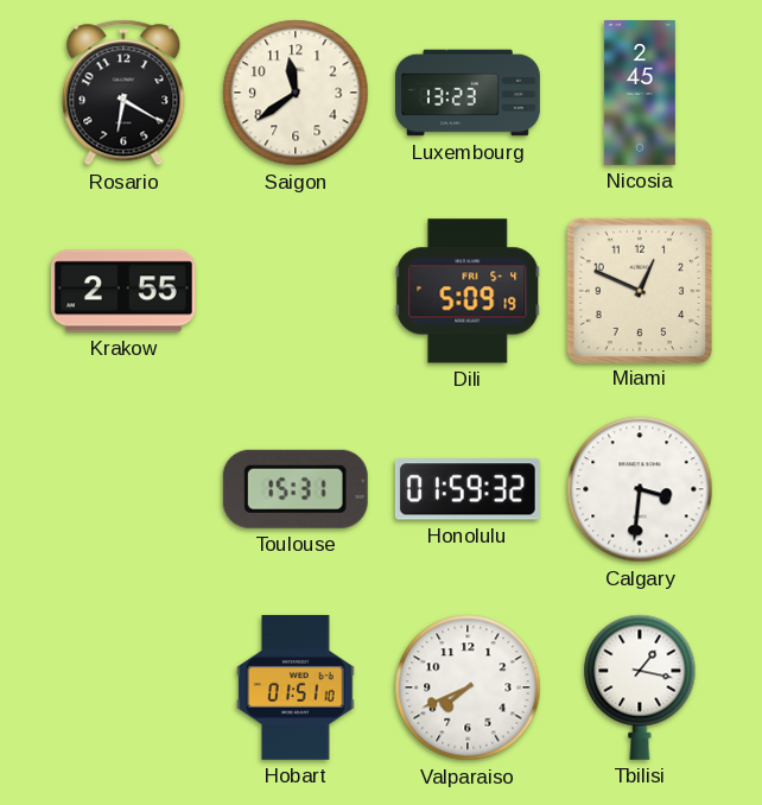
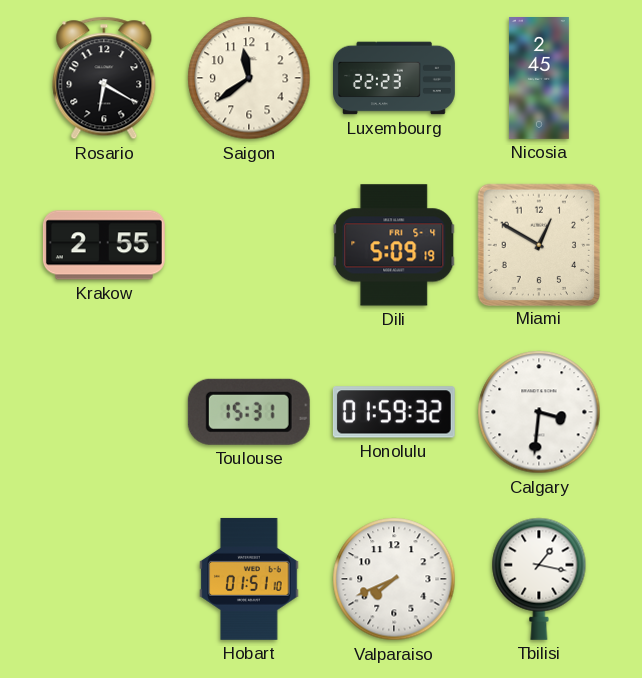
Luxembourg: 13:23 -> 22:23 (395, 78)
Miami: 12:49 -> 12:50 (538, 244)
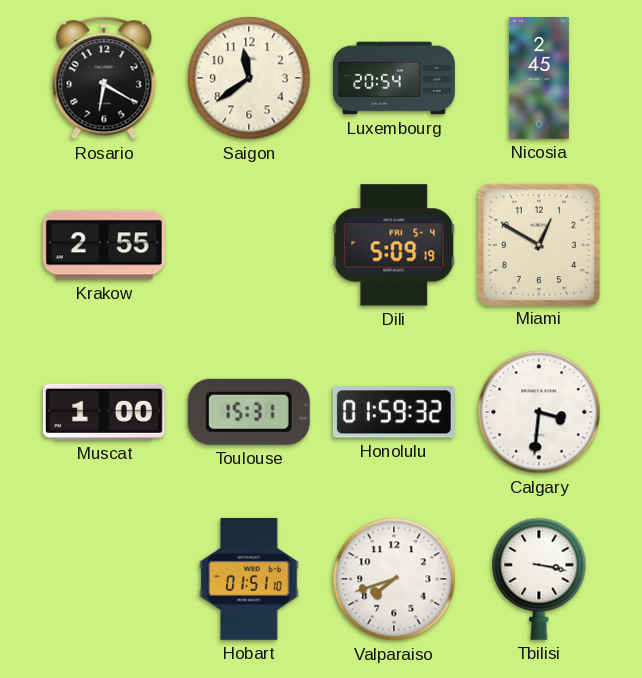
Luxembourg: 22:23 -> 20:54 (395, 78)
Muscat: none -> 1:00 (104, 412)
Valparaiso: 7:41 -> 7:42 (394, 579)
Tbilisi: 1:17 -> 3:17 (539, 579)
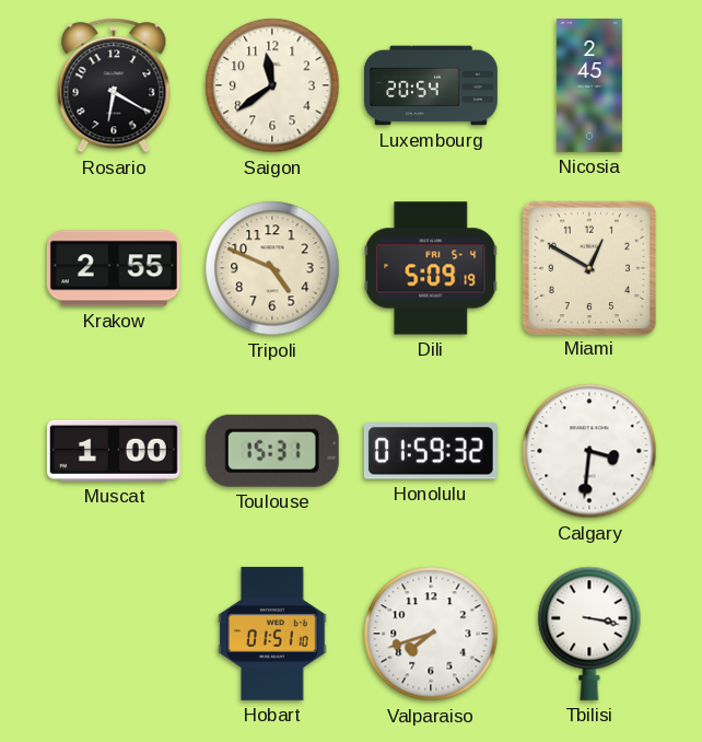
Tripoli: none -> 4:49 (272, 268)
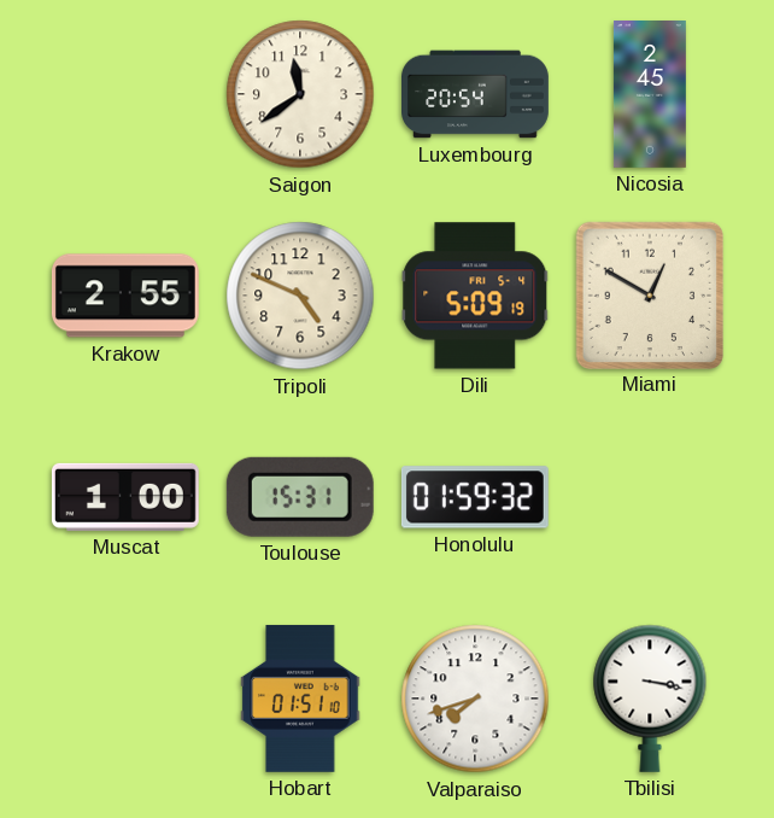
Rosario: 6:20 -> none (114, 85)
Calgary: 3:31 -> none (589, 451)
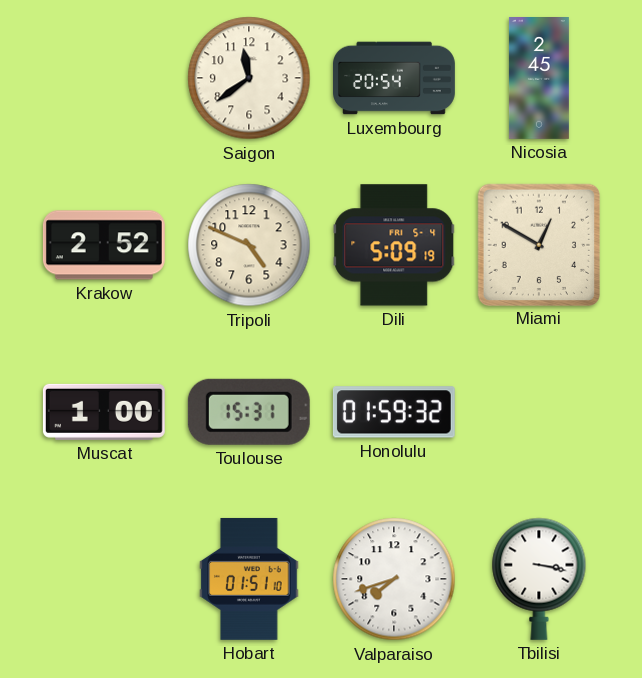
Krakow: 2:55 -> 2:52 (104, 245)
